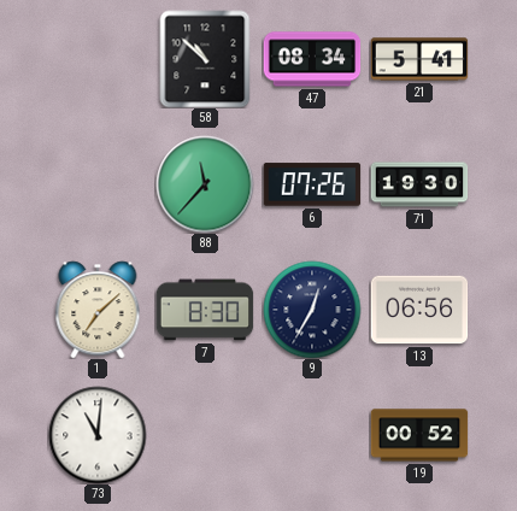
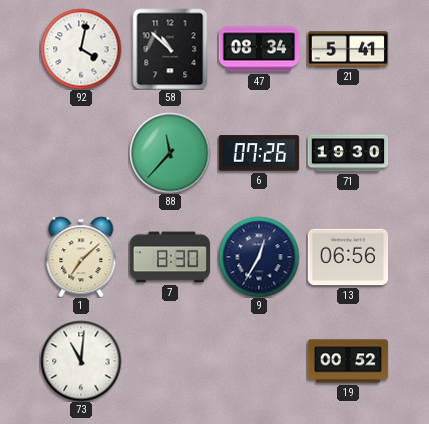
92: none -> 4:02 (81, 49)
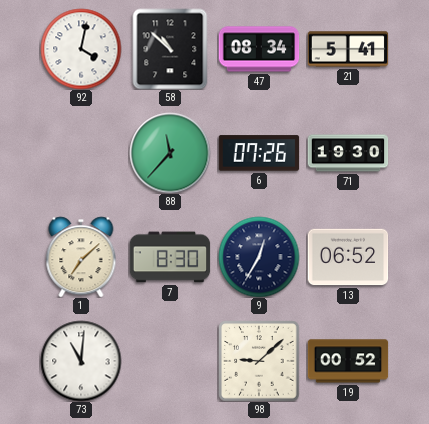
13: 06:56 -> 06:52 (348, 257)
98: none -> 9:08 (259, 361)
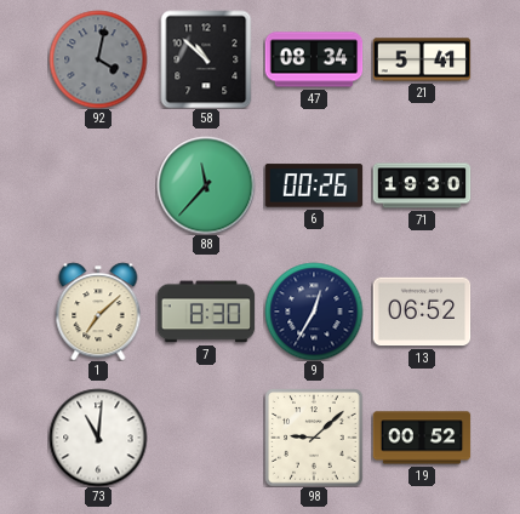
92 dial: white -> grey (98, 59)
6: 07:26 -> 00:26 (314, 185)
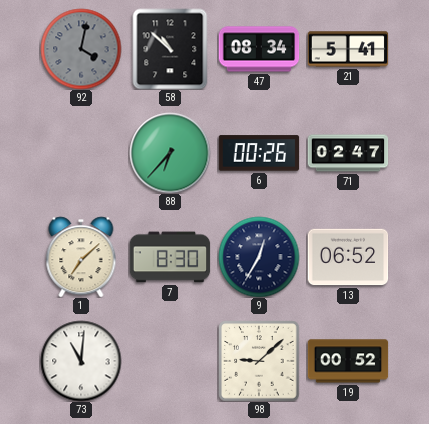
88: 11:37 -> 6:37 (170, 153)
71: 19:30 -> 02:47 (348, 153)
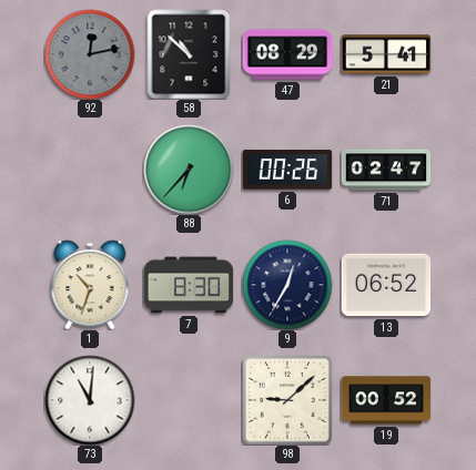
92: 4:02 -> 12:13 (90, 54)
47: 08:34 -> 08:29 (287, 54)
1: 7:08 -> 10:33 (90, 285)
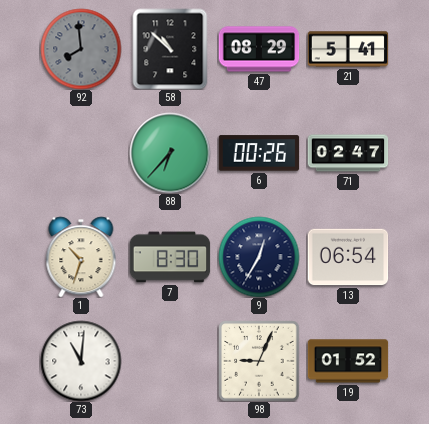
92: 12:13 -> 7:59 (81, 49)
13: 06:52 -> 06:54 (348, 257)
98: 9:08 -> 9:04 (259, 361)
19: 00:52 -> 01:52 (348, 361)
